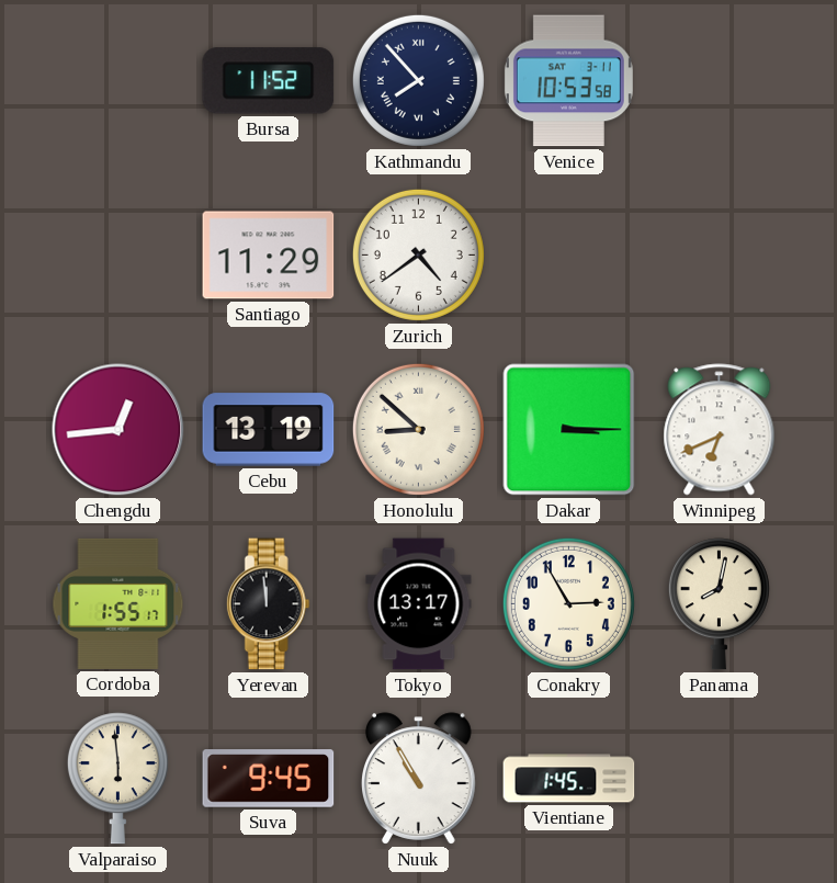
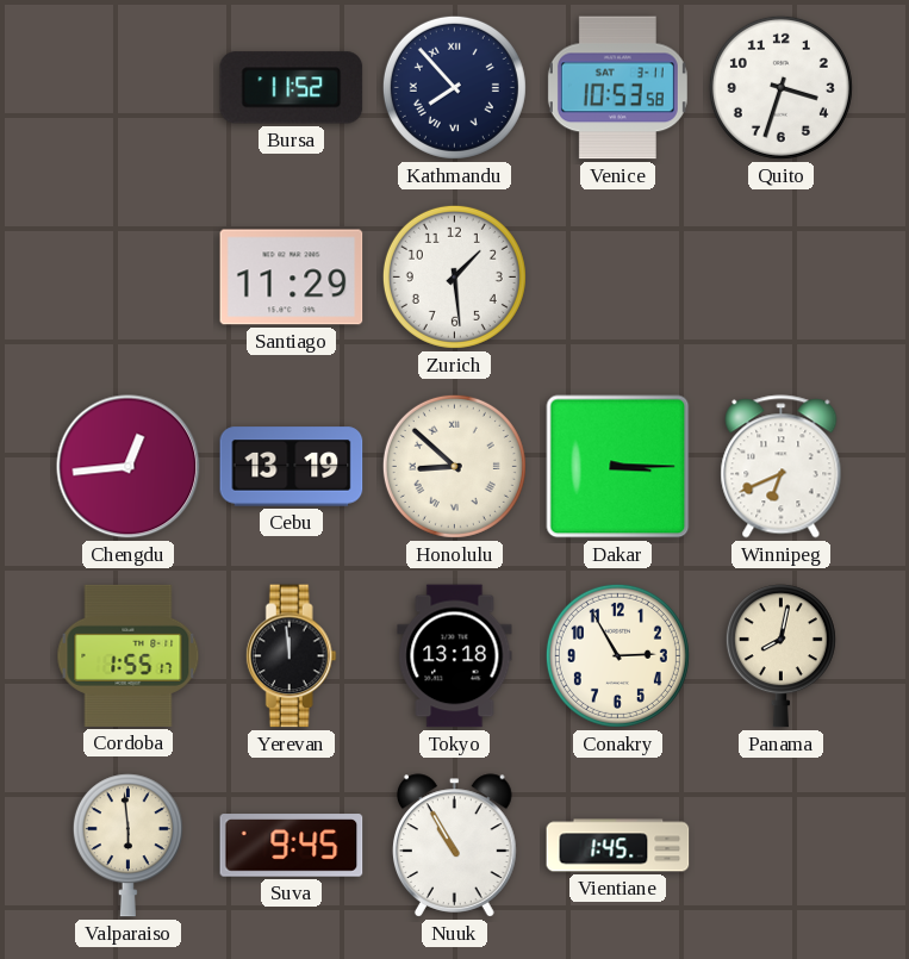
Quito: none -> 3:33 (780, 87)
Zurich: 4:39 -> 1:29 (454, 276)
Tokyo: 13:17 -> 13:18 (455, 656)
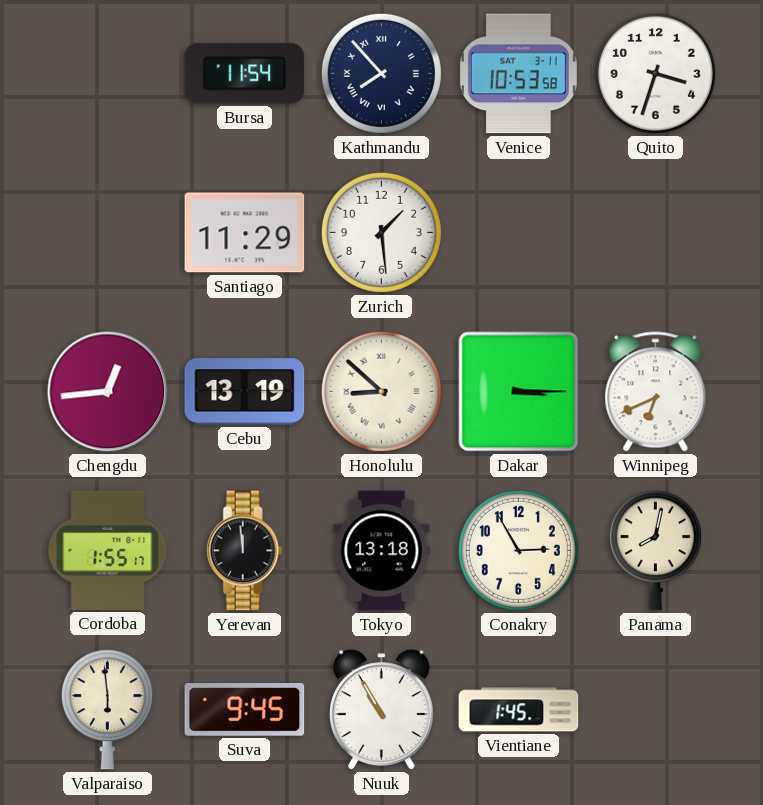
Bursa: 11:52 -> 11:54 (245, 74)
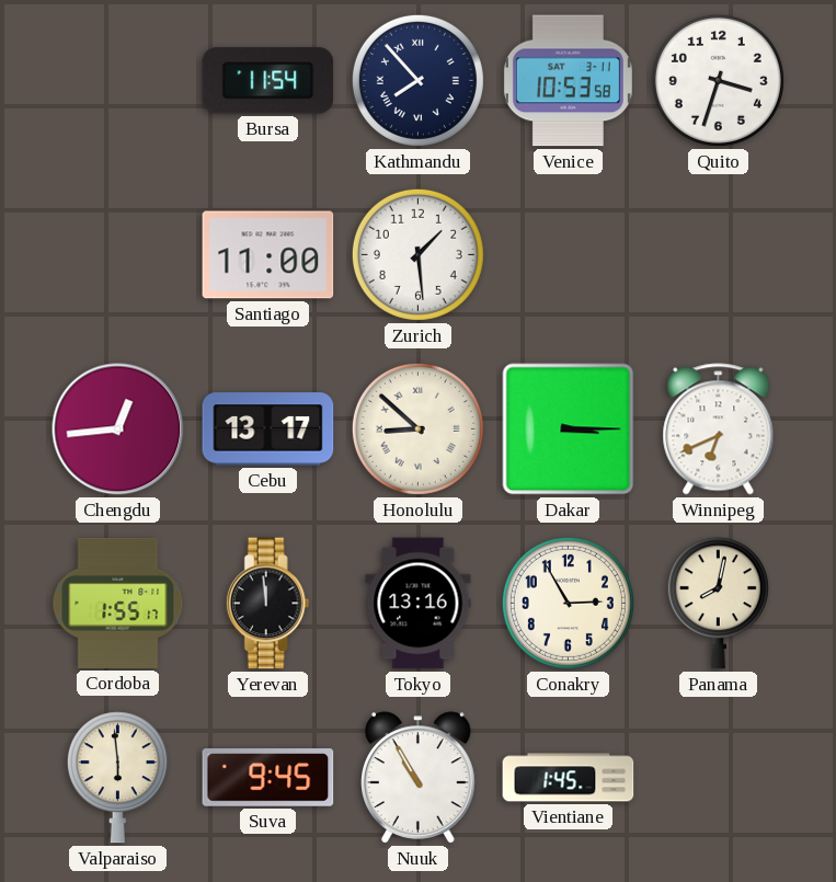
Santiago: 11:29 -> 11:00 (268, 255)
Cebu: 13:19 -> 13:17 (268, 429)
Tokyo: 13:18 -> 13:16 (419, 604)
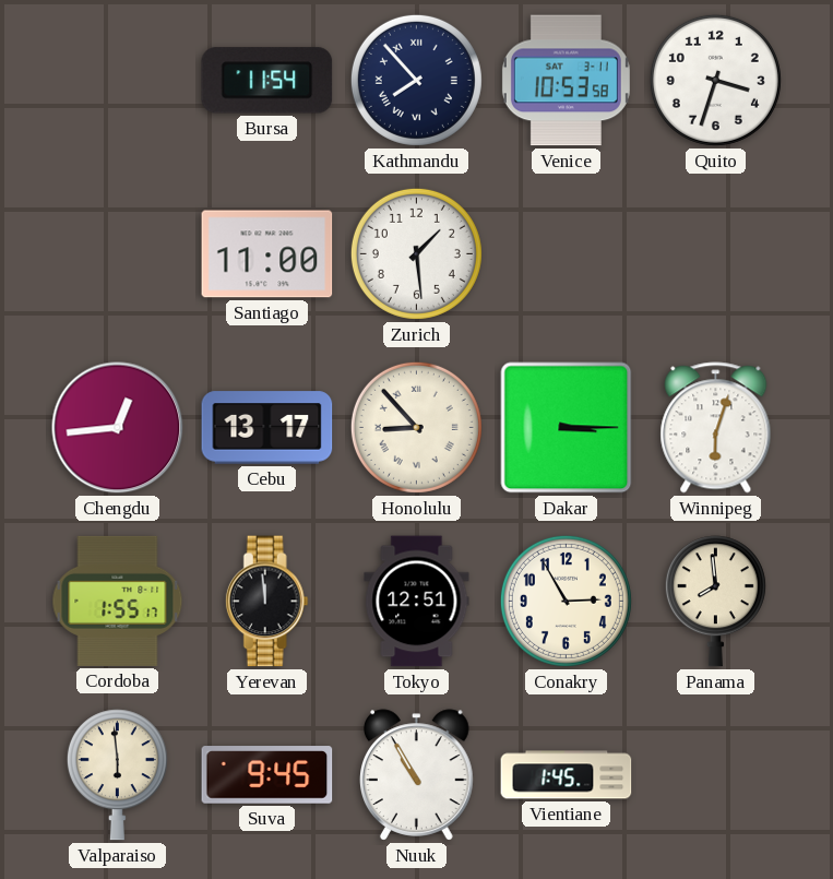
Honolulu: 8:52 -> 8:53 (416, 427)
Winnipeg: 6:41 -> 6:03 (716, 428)
Tokyo: 13:16 -> 12:51 (417, 602)
Panama: 8:02 -> 7:59 (715, 602)
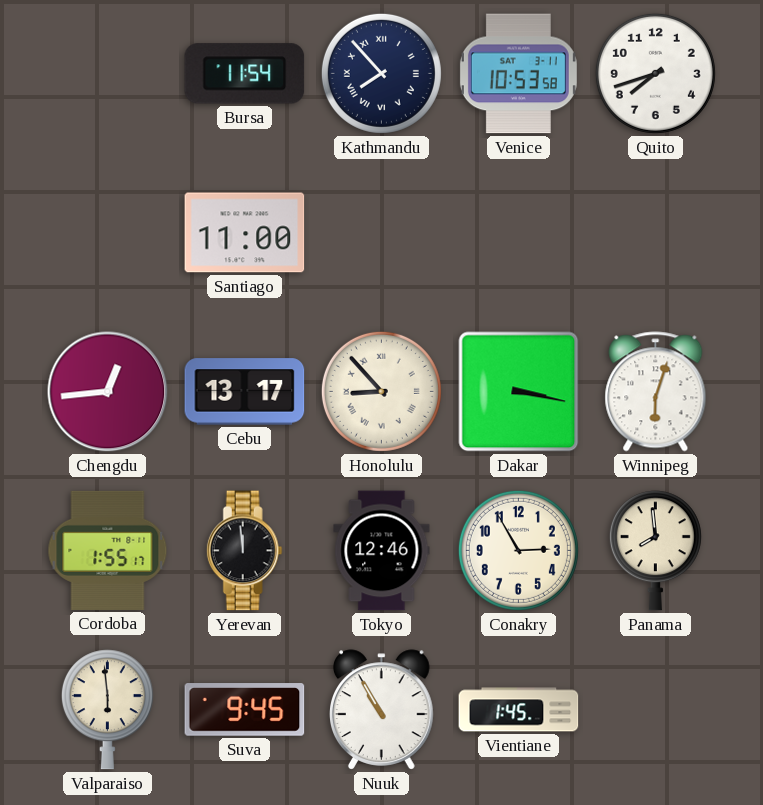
Quito: 3:33 -> 7:42 (655, 73)
Zurich: 1:29 -> none (416, 253)
Dakar: 3:15 -> 3:17 (519, 392)
Tokyo: 12:51 -> 12:46 (382, 551)
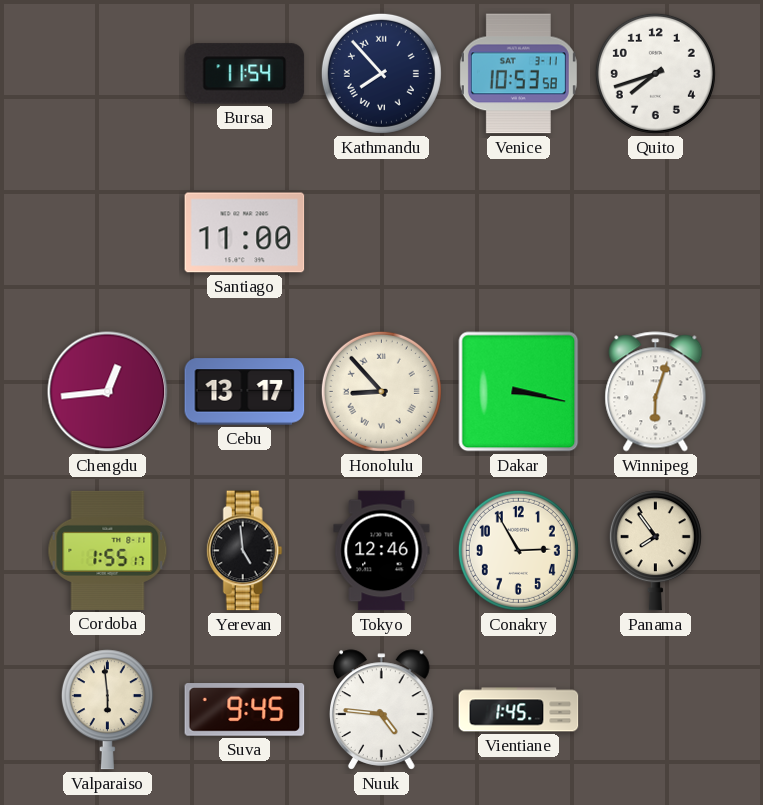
Yerevan: 11:59 -> 4:59 (244, 551)
Panama: 7:59 -> 7:54 (655, 551)
Nuuk: 10:55 -> 4:46 (382, 710)
